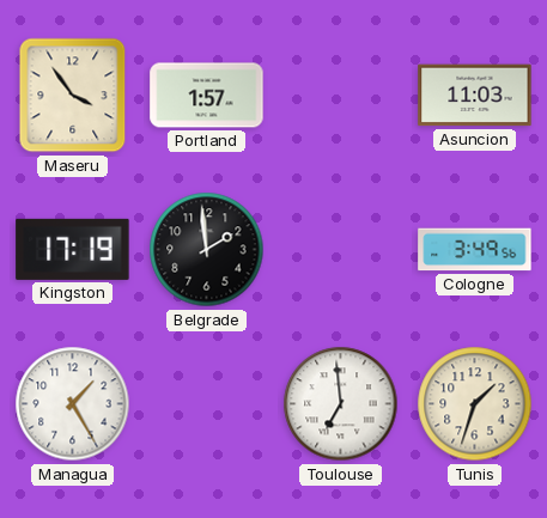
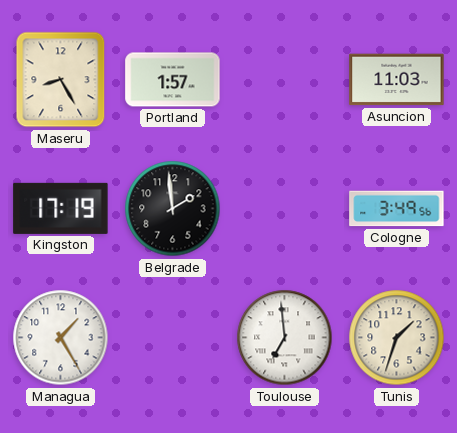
Maseru: 3:54 -> 8:25 (61, 80)
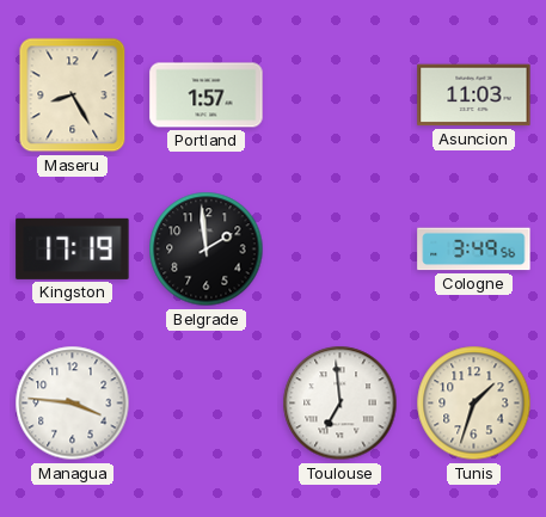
Managua: 1:25 -> 3:46 (73, 404)
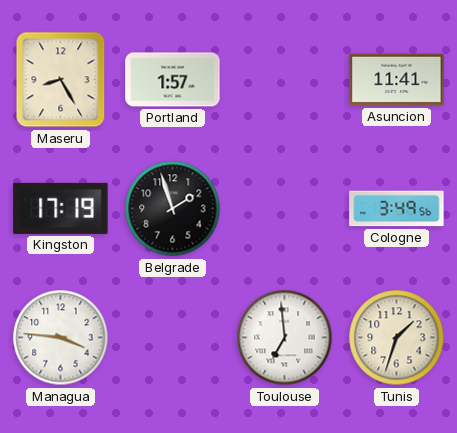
Asuncion: 11:03 -> 11:41 (397, 80)
Belgrade: 1:59 -> 1:57 (173, 209)
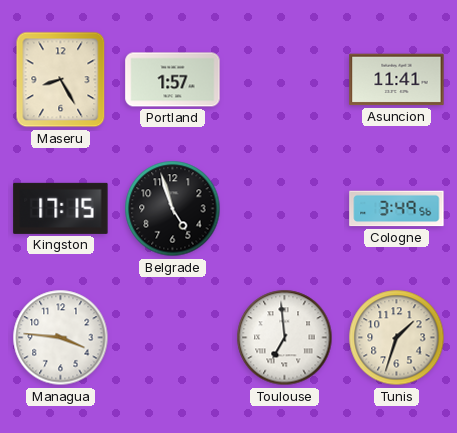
Kingston: 17:19 -> 17:15 (61, 208)
Belgrade: 1:57 -> 4:57 (173, 209)
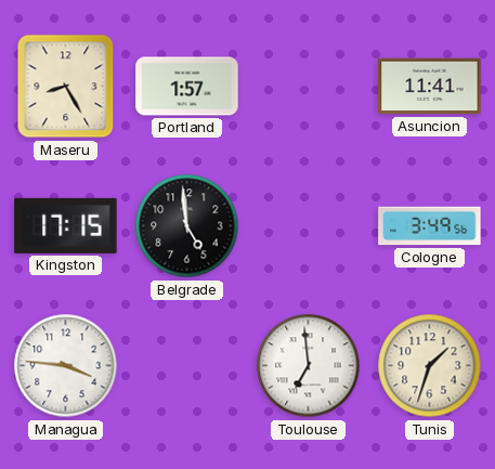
Belgrade: 4:57 -> 4:59 (187, 226)
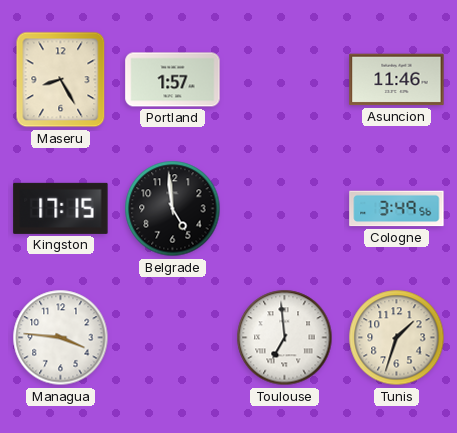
Asuncion: 11:41 -> 11:46 (397, 80)
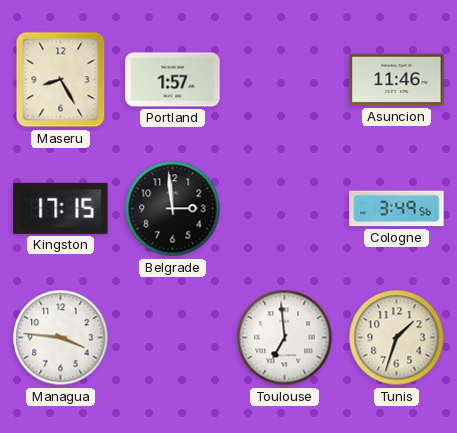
Belgrade: 4:59 -> 2:59 (173, 209)
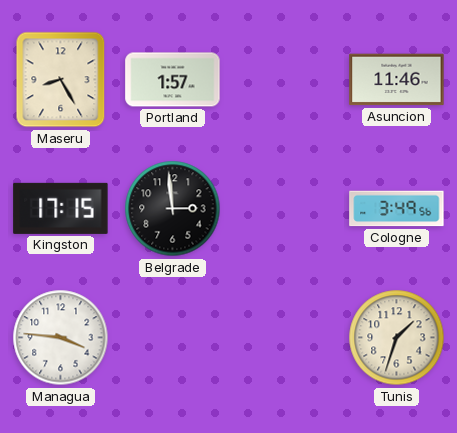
Toulouse: 6:59 -> none (285, 338)
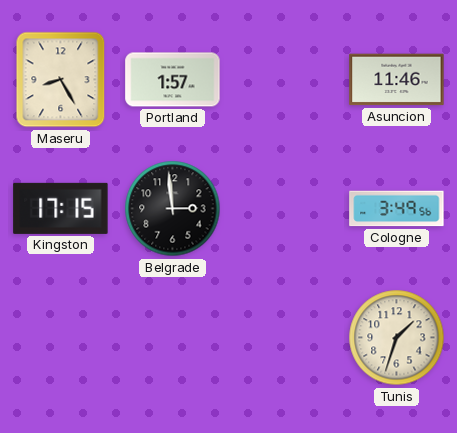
Managua: 3:46 -> none (61, 338)
